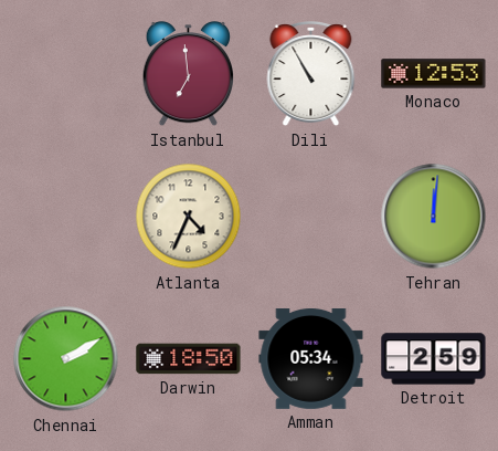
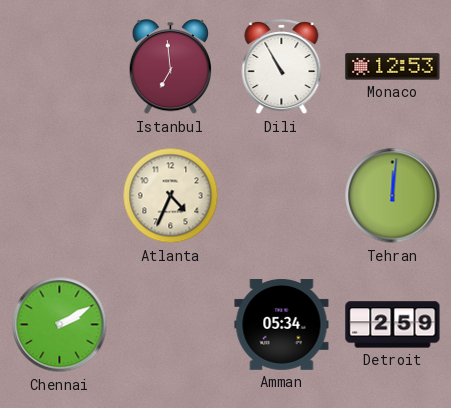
Darwin: 18:50 -> none (189, 359)
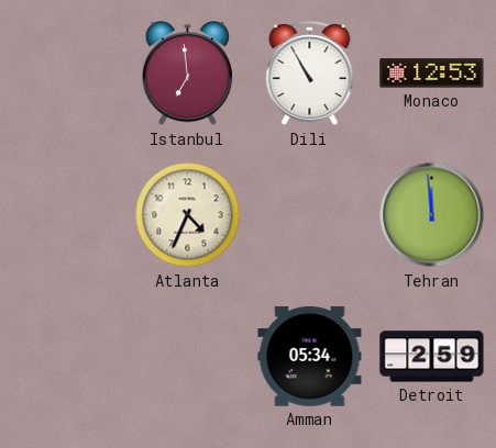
Tehran: 12:01 -> 11:59 (432, 215)
Chennai: 2:10 -> none (60, 325)
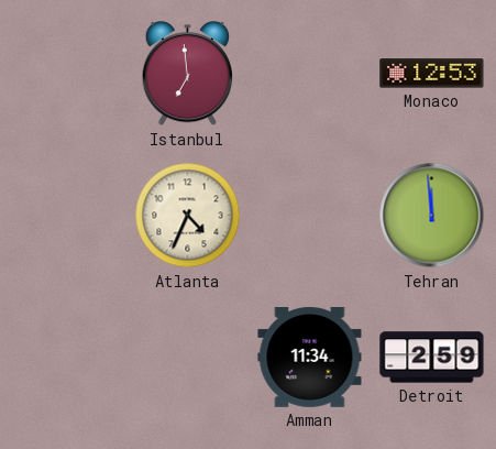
Dili: 10:55 -> none (310, 74)
Amman: 05:34 -> 11:34 (310, 358)
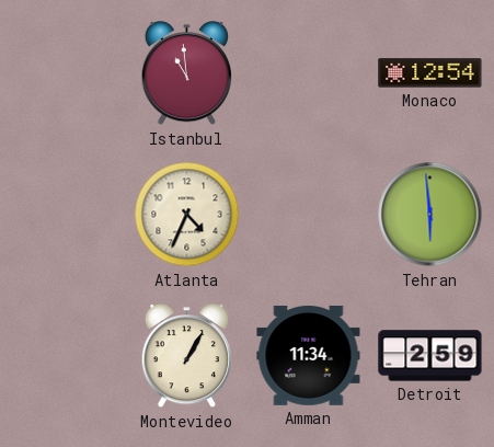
Istanbul: 6:59 -> 10:59 (187, 74)
Monaco: 12:53 -> 12:54 (430, 73)
Tehran: 11:59 -> 5:59 (430, 215)
Montevideo: none -> 1:05 (187, 357)
